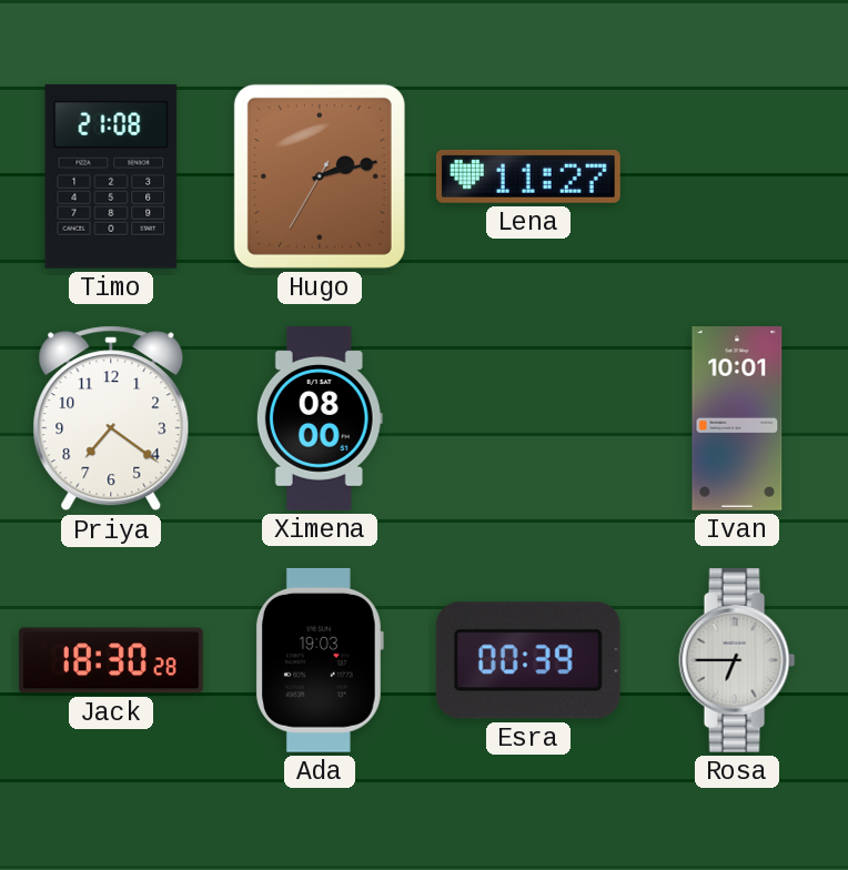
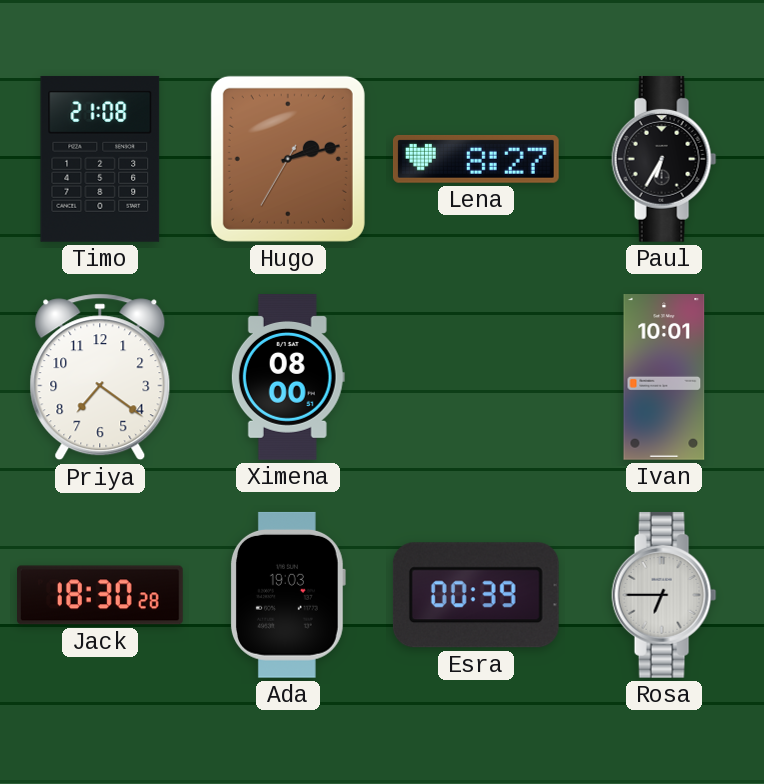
Lena: 11:27 -> 8:27 (476, 159)
Paul: none -> 6:35 (664, 159)
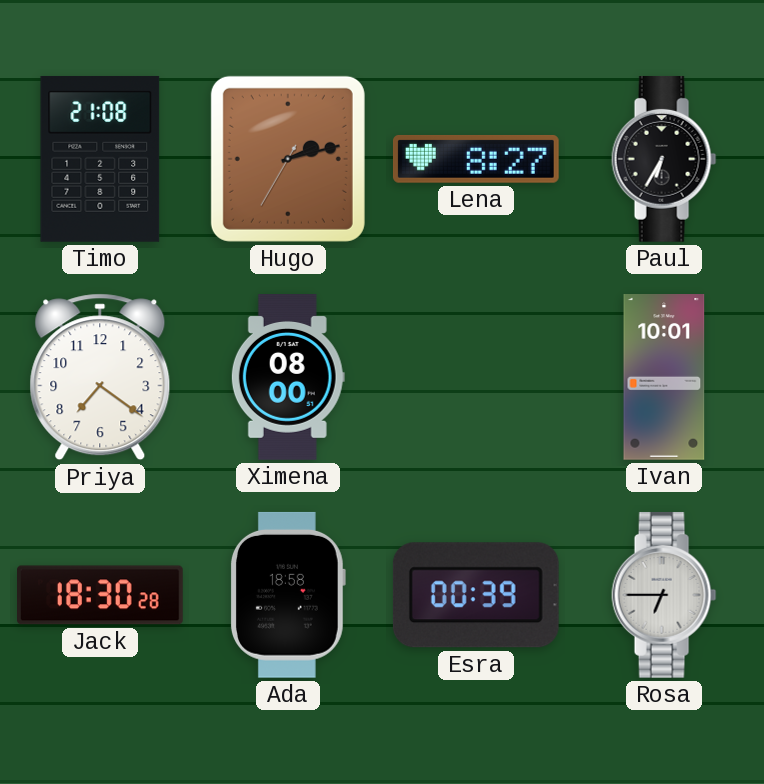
Ada: 19:03 -> 18:58 (287, 595)
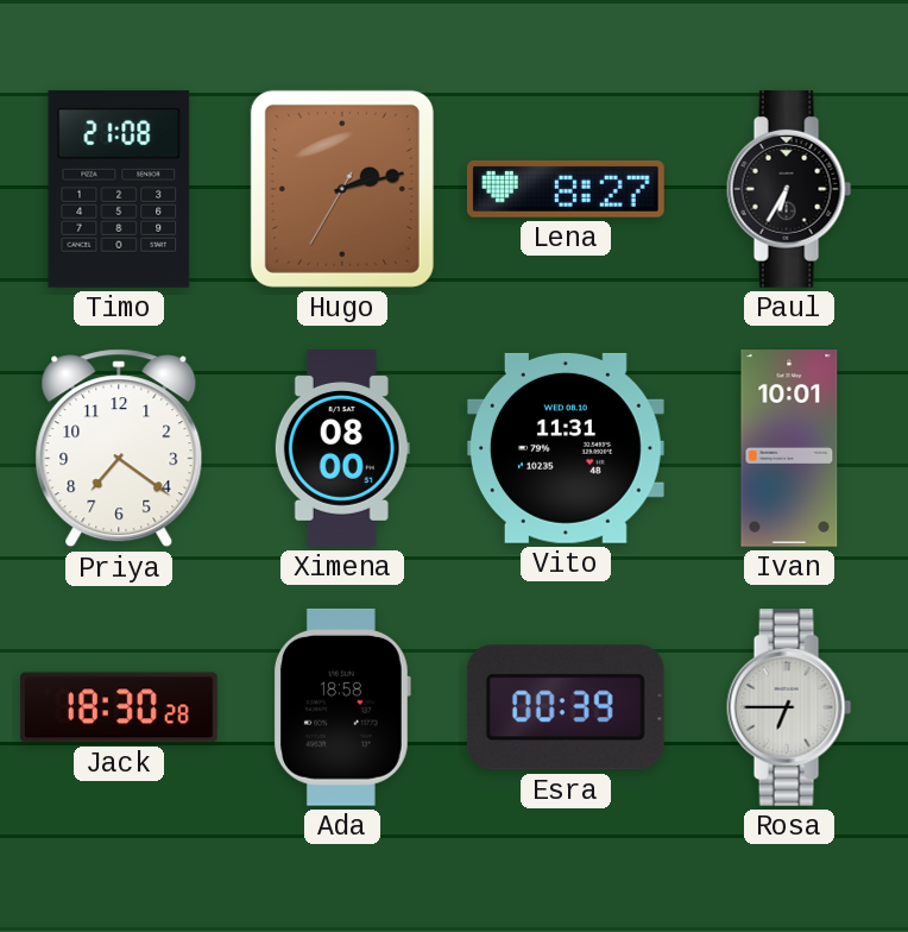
Vito: none -> 11:31 (566, 448)
